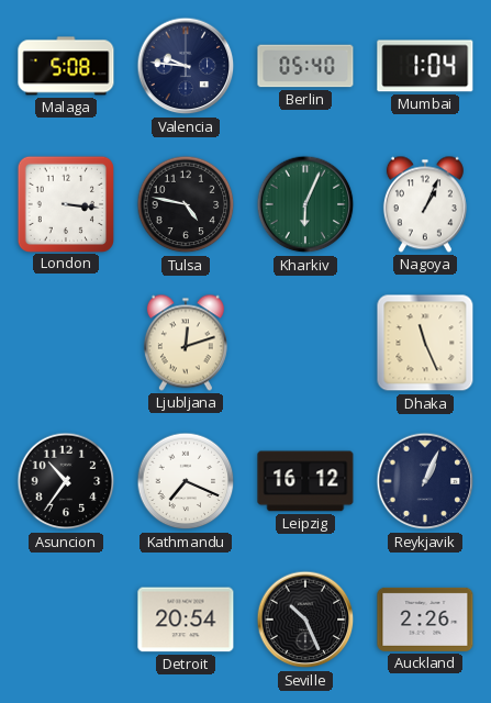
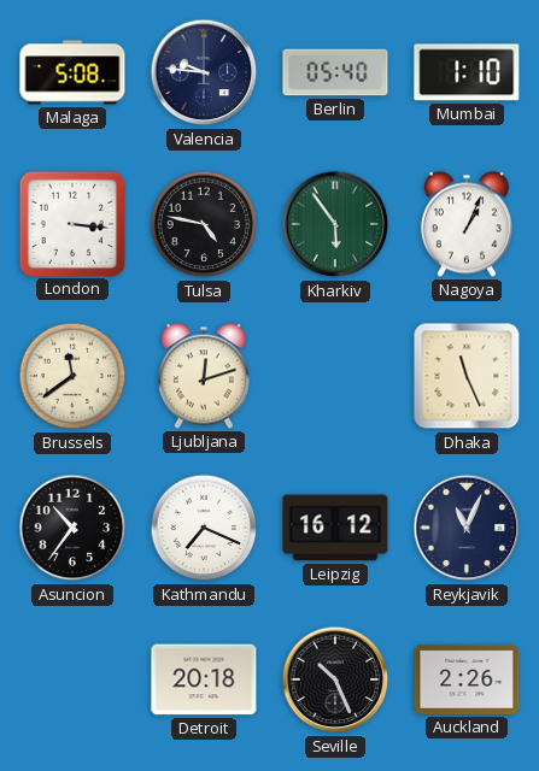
Mumbai: 1:04 -> 1:10 (467, 72)
Kharkiv: 6:04 -> 5:54 (335, 224)
Brussels: none -> 11:39 (72, 376)
Reykjavik: 1:04 -> 11:04 (467, 528)
Detroit: 20:54 -> 20:18 (204, 679)
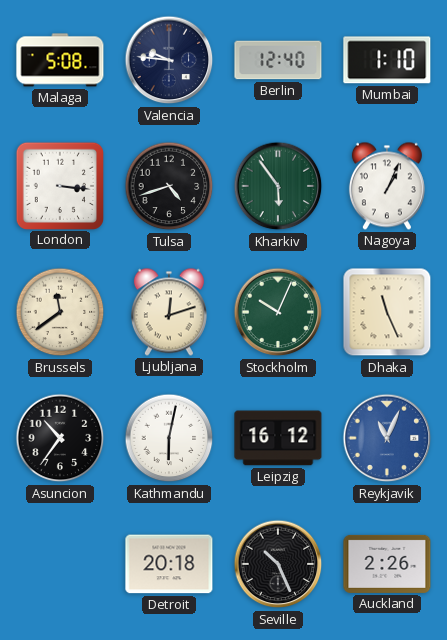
Berlin: 05:40 -> 12:40 (278, 60)
Tulsa: 4:47 -> 4:42 (169, 186)
Stockholm: none -> 10:04 (278, 312)
Kathmandu: 7:19 -> 6:02 (169, 438)
Reykjavik dial: navy -> blue (387, 438)
